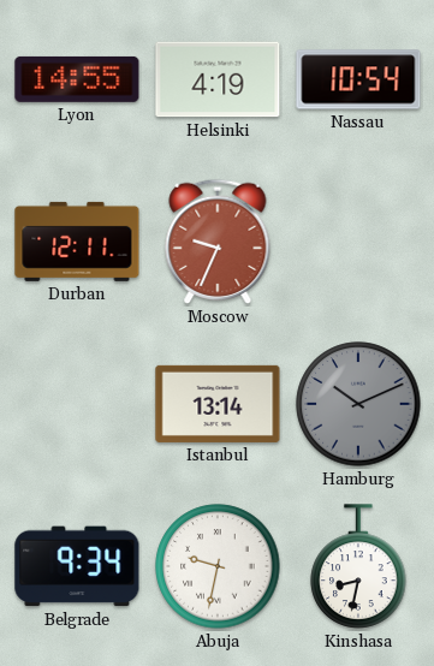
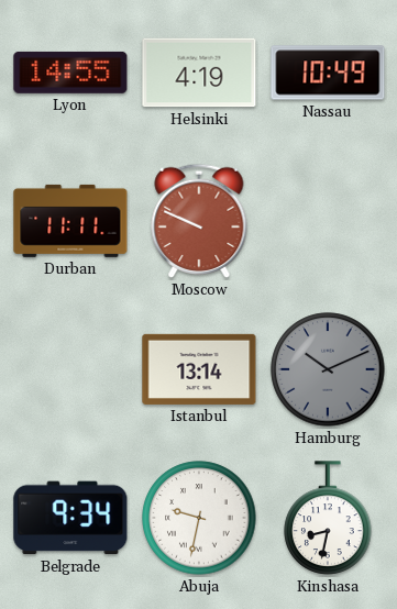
Nassau: 10:54 -> 10:49 (328, 73)
Durban: 12:11 -> 11:11 (70, 221)
Moscow: 9:34 -> 9:49 (199, 221)
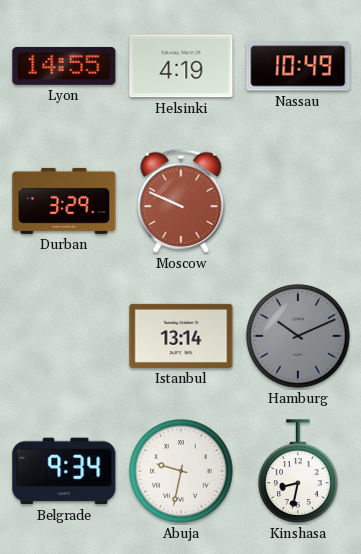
Durban: 11:11 -> 3:29 (64, 201)
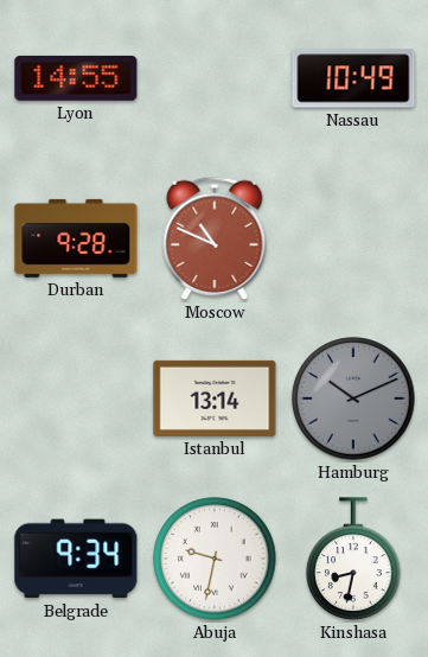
Helsinki: 4:19 -> none (181, 66)
Durban: 3:29 -> 9:28 (76, 238)
Moscow: 9:49 -> 10:49 (215, 238)
